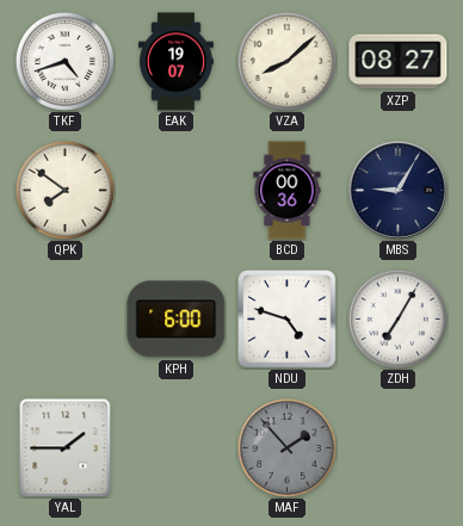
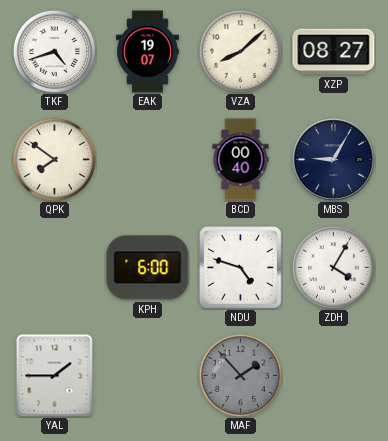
BCD: 00:36 -> 00:40 (241, 160)
ZDH: 7:05 -> 4:05 (333, 267)
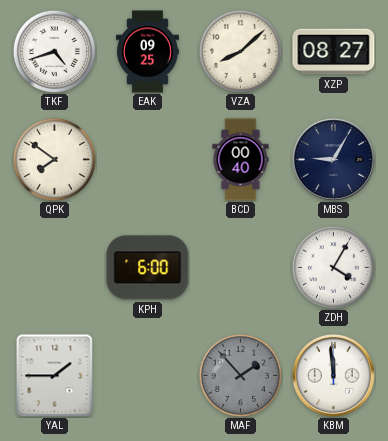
EAK: 19:07 -> 09:25 (147, 52)
NDU: 4:48 -> none (241, 268)
KBM: none -> 11:59 (333, 375)
